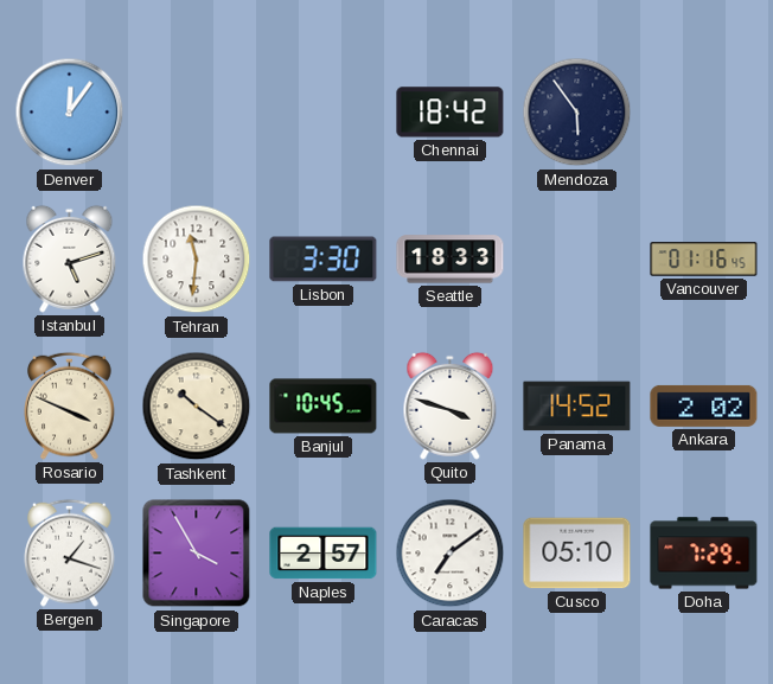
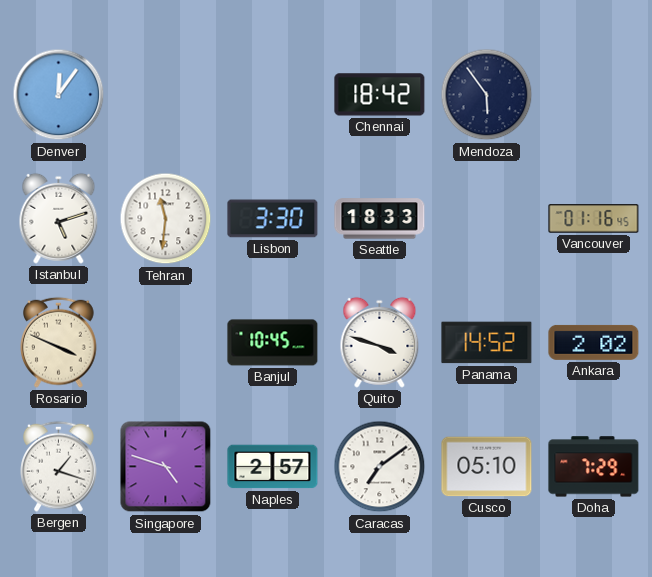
Tashkent: 10:21 -> none (197, 407)
Singapore: 3:55 -> 4:48 (166, 467)
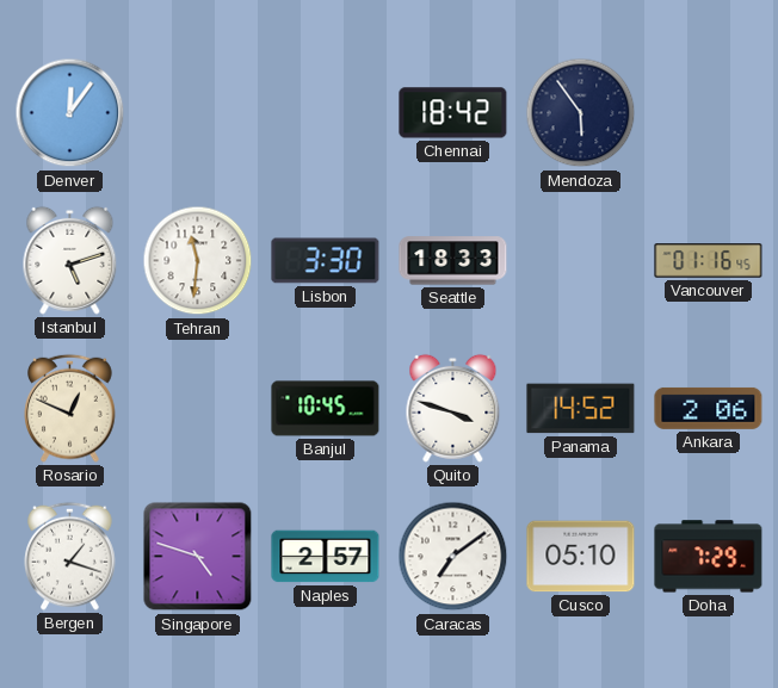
Rosario: 3:49 -> 12:49 (70, 408)
Ankara: 2:02 -> 2:06 (709, 408)
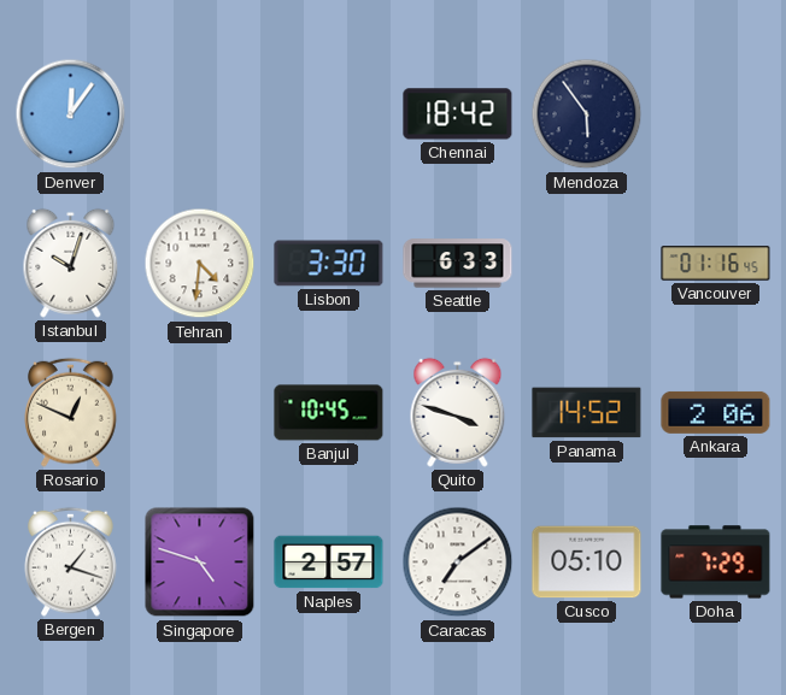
Istanbul: 5:12 -> 10:03 (71, 263)
Tehran: 11:31 -> 4:31 (200, 264)
Seattle: 18:33 -> 6:33 (458, 264)
